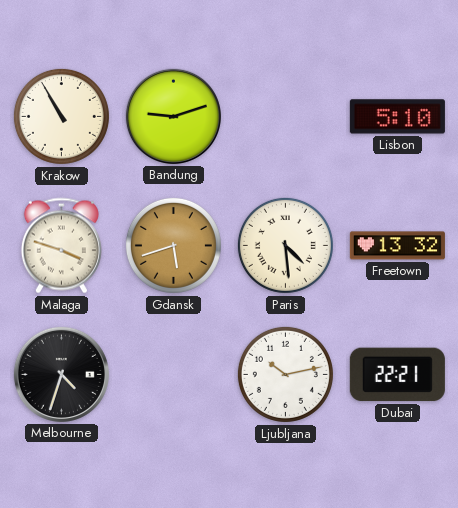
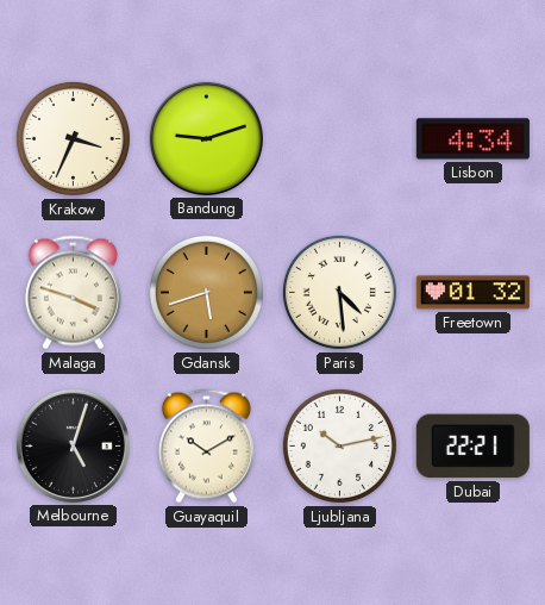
Krakow: 10:55 -> 3:34 (73, 138)
Lisbon: 5:10 -> 4:34 (472, 139)
Freetown: 13:32 -> 01:32 (472, 293)
Melbourne: 4:33 -> 5:03 (73, 445)
Guayaquil: none -> 10:10 (206, 447)
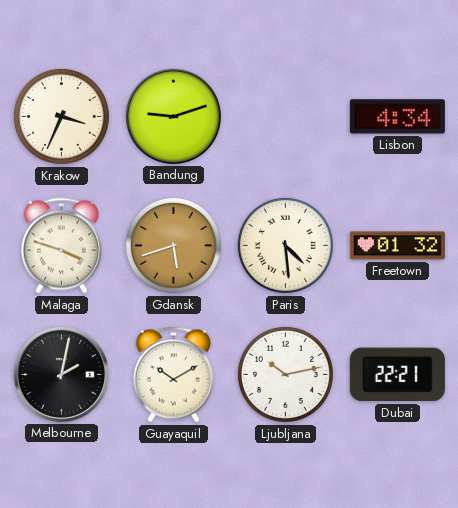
Melbourne: 5:03 -> 2:02 (61, 374)
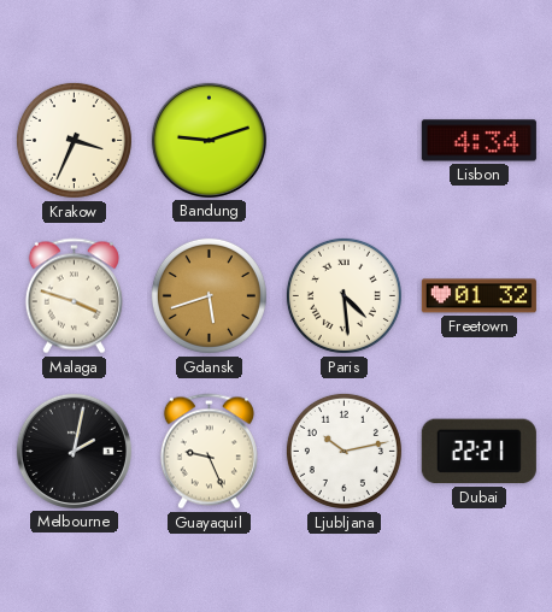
Guayaquil: 10:10 -> 9:26 (209, 452)
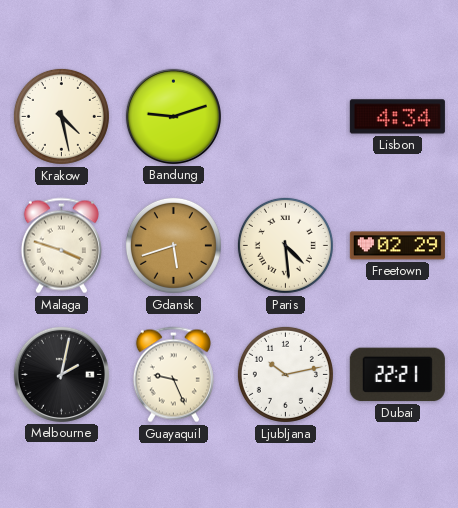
Krakow: 3:34 -> 4:28 (61, 116)
Freetown: 01:32 -> 02:29 (397, 246)
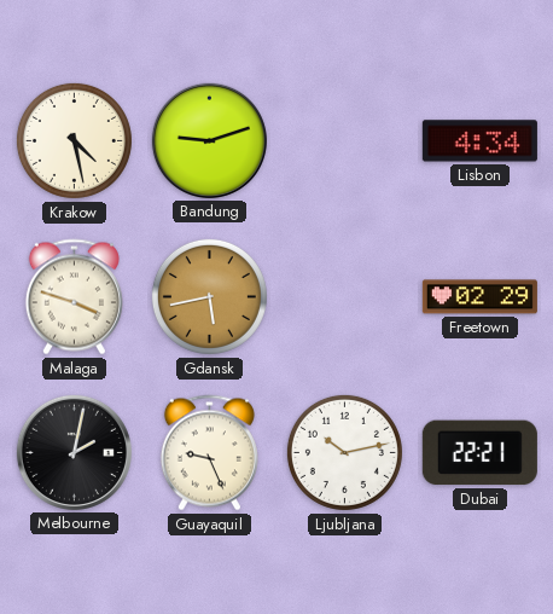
Gdansk: 5:42 -> 5:43 (209, 296)
Paris: 4:29 -> none (285, 245)
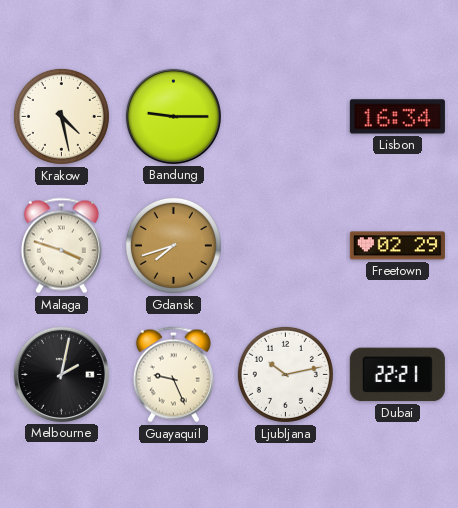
Bandung: 9:12 -> 9:15 (173, 116)
Lisbon: 4:34 -> 16:34 (397, 117)
Gdansk: 5:43 -> 7:42 (173, 245)
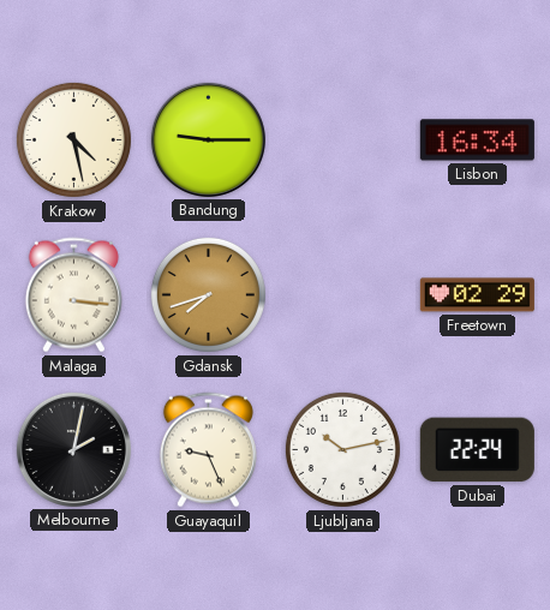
Malaga: 3:48 -> 3:16 (73, 295)
Dubai: 22:21 -> 22:24 (477, 450)
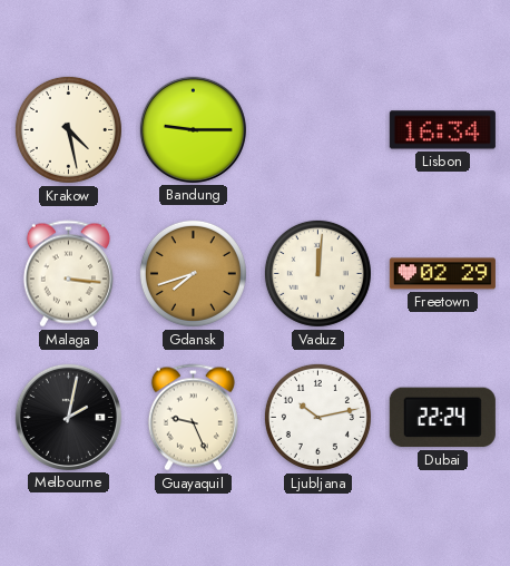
Vaduz: none -> 12:01 (317, 273)
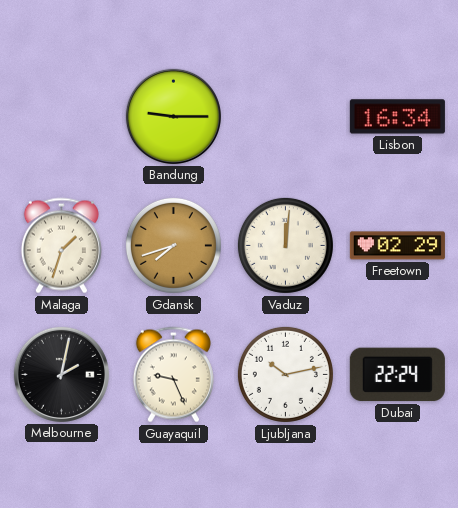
Krakow: 4:28 -> none (68, 129)
Malaga: 3:16 -> 1:33 (61, 246)
